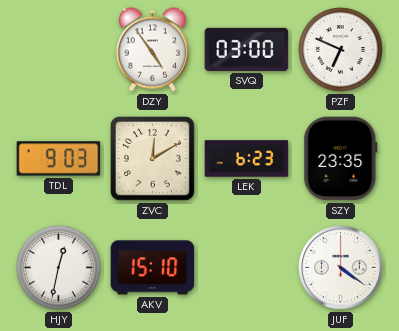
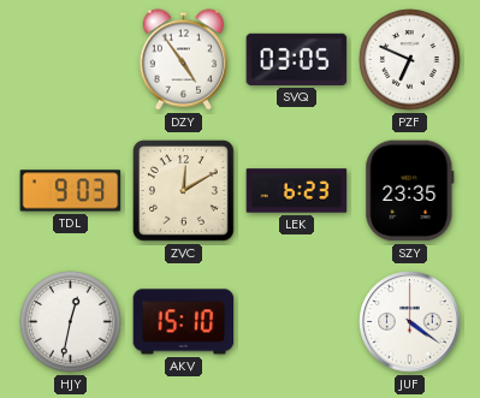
SVQ: 03:00 -> 03:05 (297, 59)
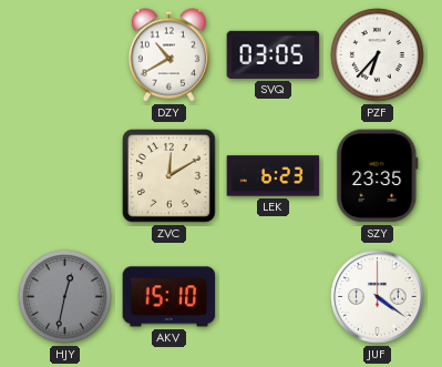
DZY: 4:54 -> 10:40 (168, 55)
PZF: 6:49 -> 6:37 (378, 55)
TDL: 9:03 -> none (71, 191)
HJY dial: white -> grey (65, 297)
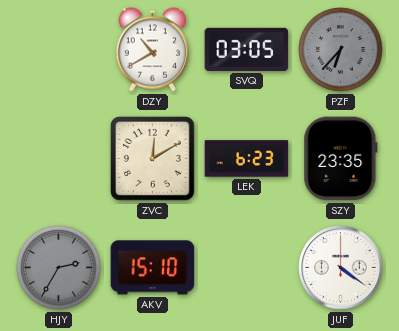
PZF dial: white -> grey (341, 50)
HJY: 12:32 -> 2:35 (59, 268)
